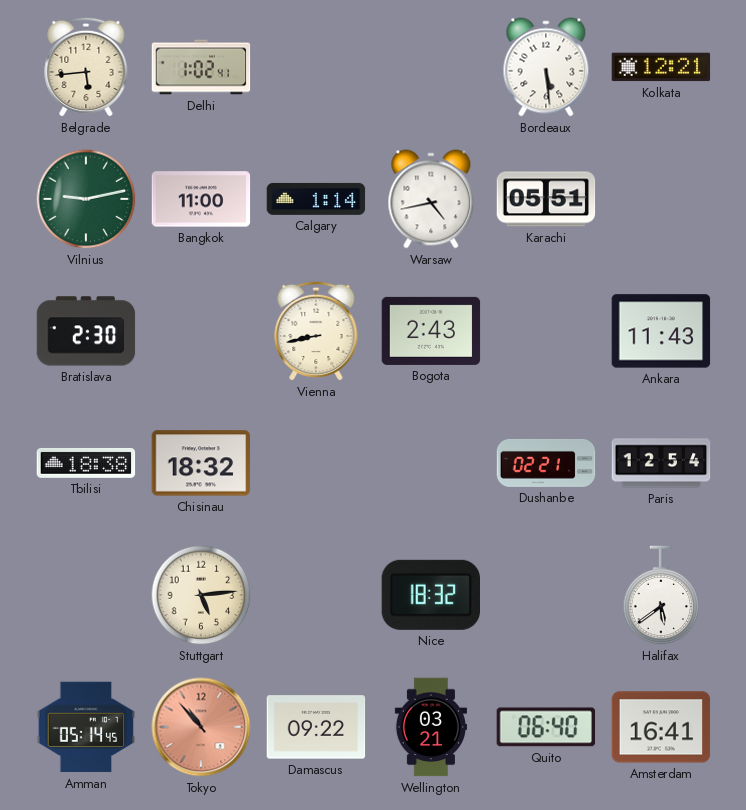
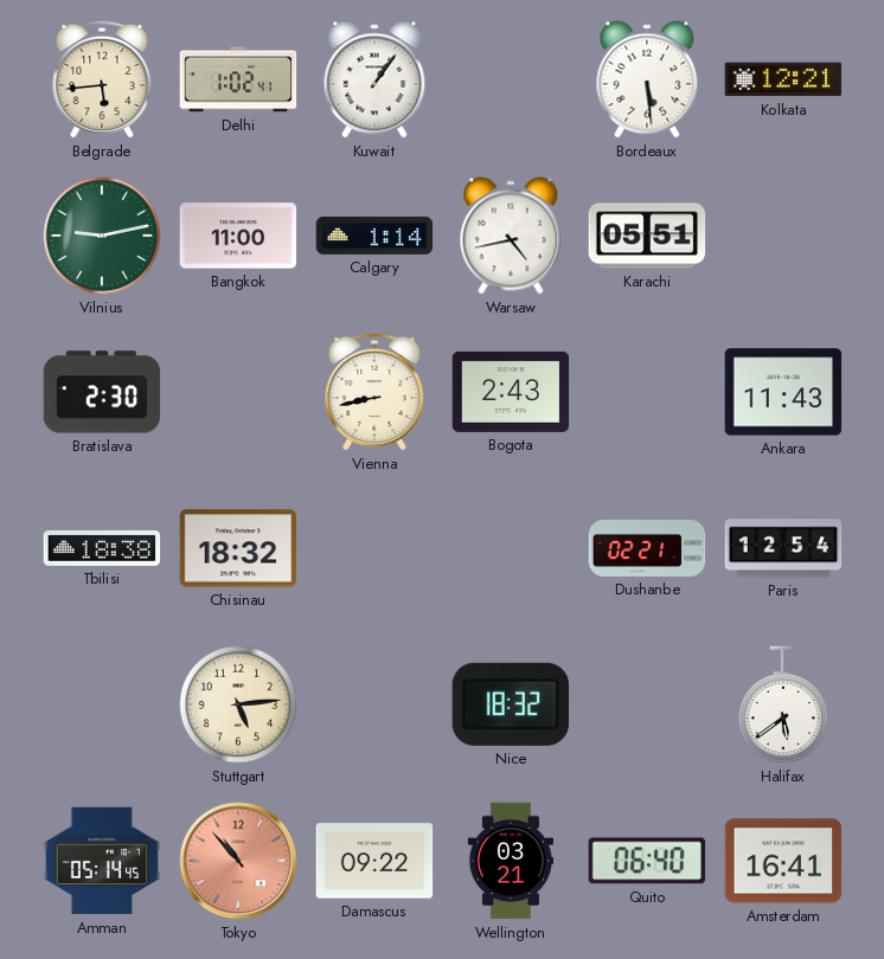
Kuwait: none -> 1:06 (374, 79)
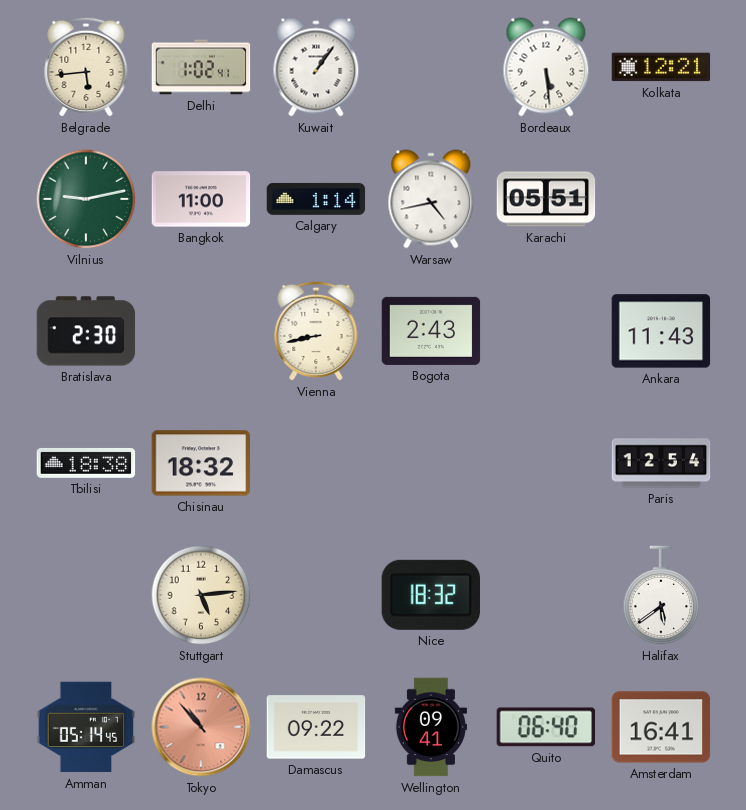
Dushanbe: 02:21 -> none (647, 548)
Wellington: 03:21 -> 09:41 (431, 727)
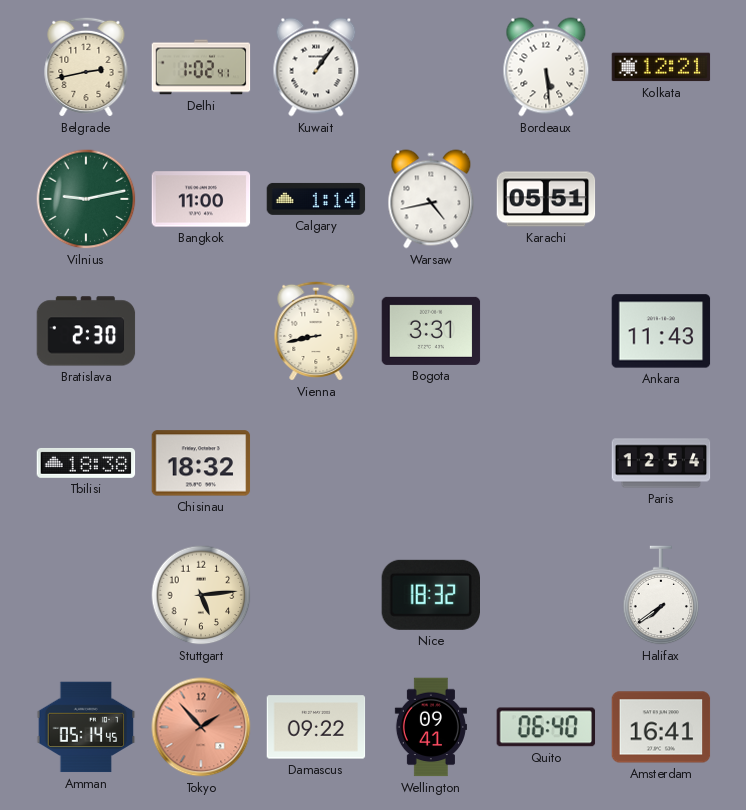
Belgrade: 5:44 -> 2:43 (86, 67)
Bogota: 2:43 -> 3:31 (431, 331)
Halifax: 5:39 -> 7:39 (661, 595)
Tokyo: 10:53 -> 1:53 (201, 727)
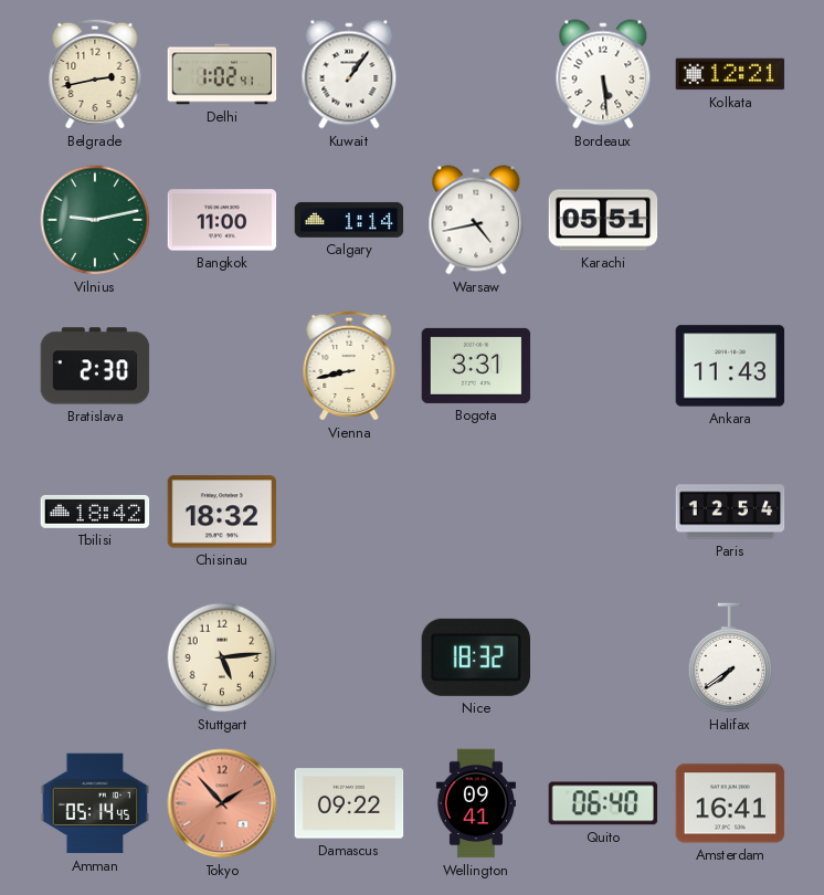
Tbilisi: 18:38 -> 18:42 (95, 512)
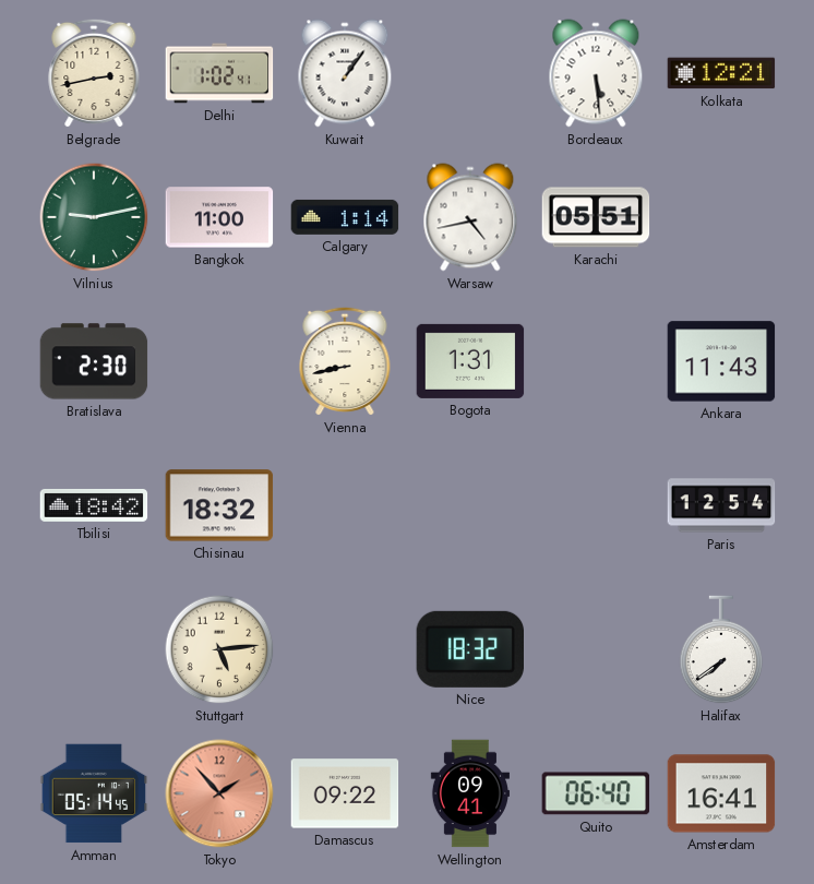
Bogota: 3:31 -> 1:31 (470, 361)
